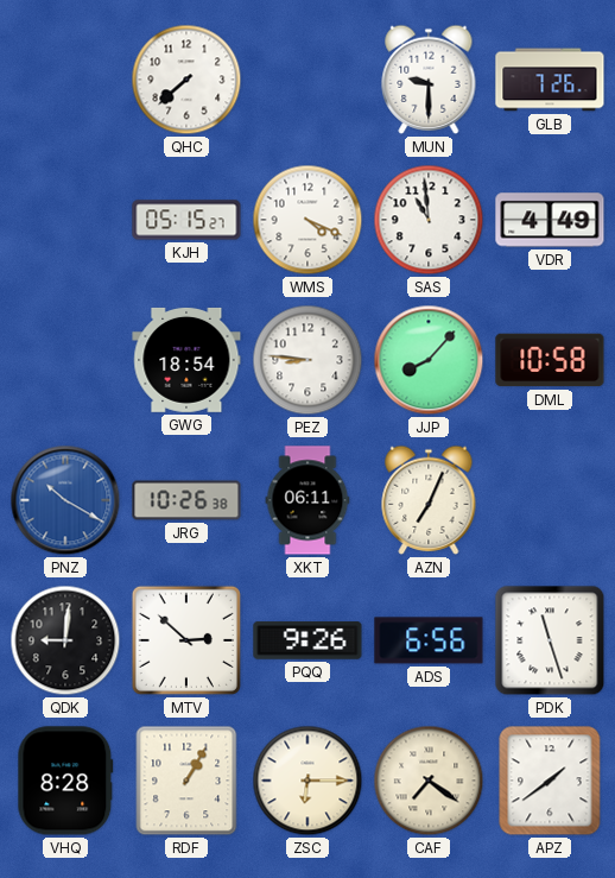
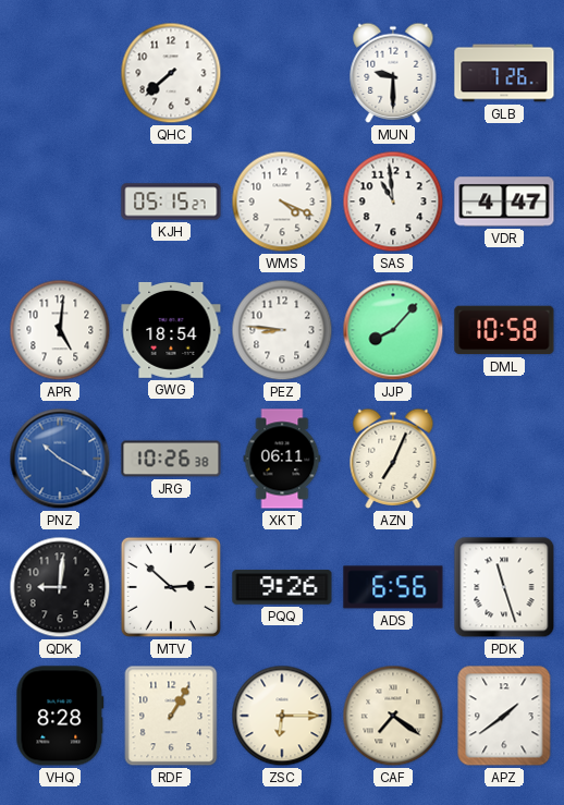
VDR: 4:49 -> 4:47 (504, 202)
APR: none -> 5:01 (60, 330)
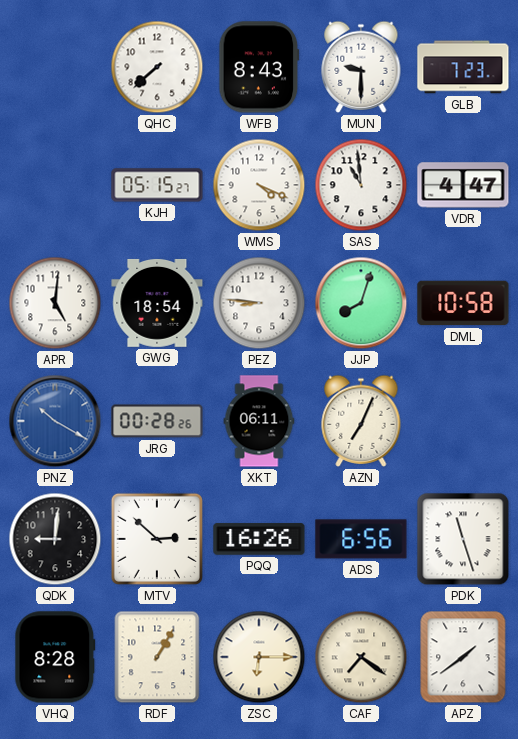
WFB: none -> 8:43 (259, 67)
GLB: 7:26 -> 7:23 (463, 67)
JJP: 8:07 -> 8:03 (361, 303)
JRG: 10:26 -> 00:28 (157, 421)
PQQ: 9:26 -> 16:26 (259, 539)
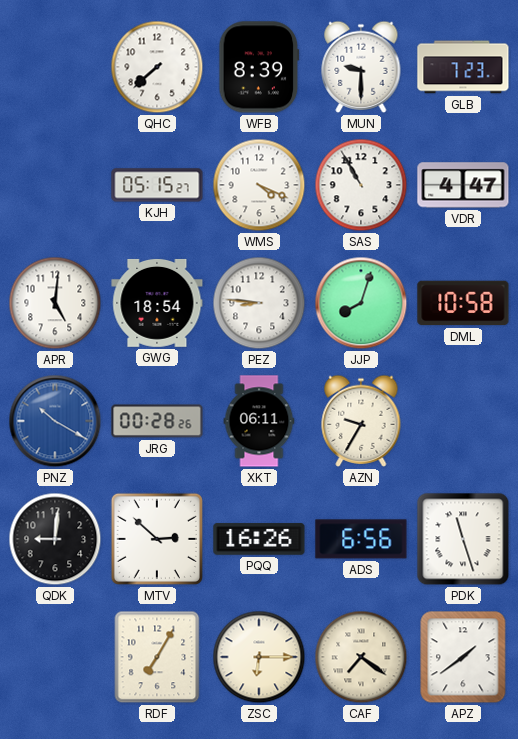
WFB: 8:43 -> 8:39 (259, 67)
SAS: 10:59 -> 10:55 (361, 185)
AZN: 7:04 -> 9:35 (361, 421)
VHQ: 8:28 -> none (55, 657)
RDF: 1:05 -> 7:05 (157, 657)
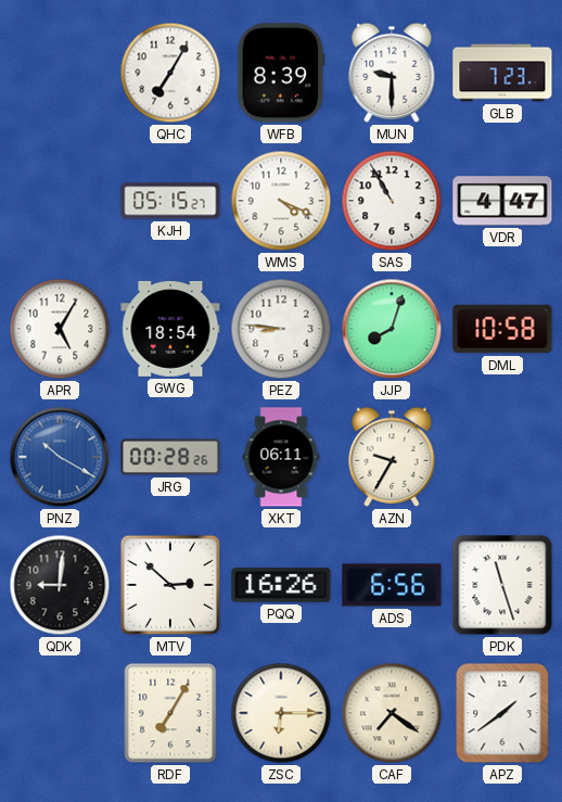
QHC: 7:38 -> 7:05 (170, 73)
APR: 5:01 -> 5:05 (60, 329)
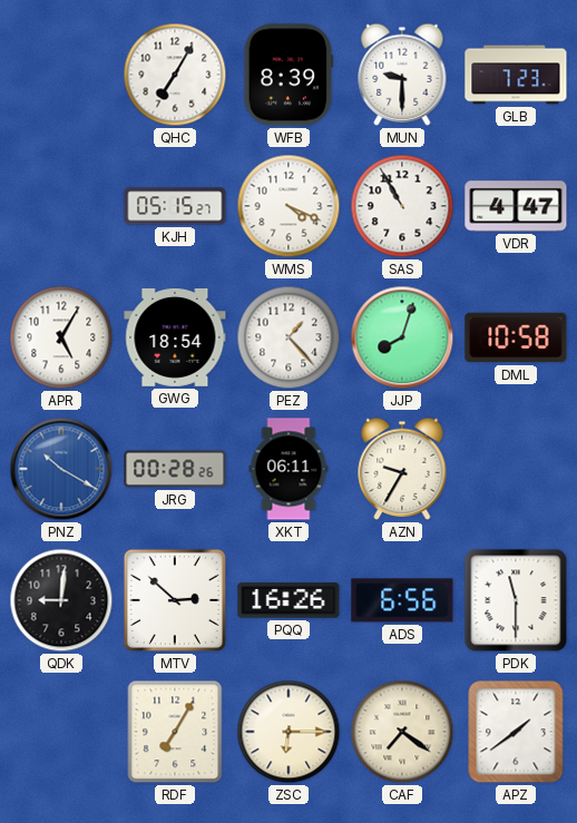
PEZ: 8:46 -> 1:23 (288, 337)
PDK: 11:27 -> 11:30 (516, 600)
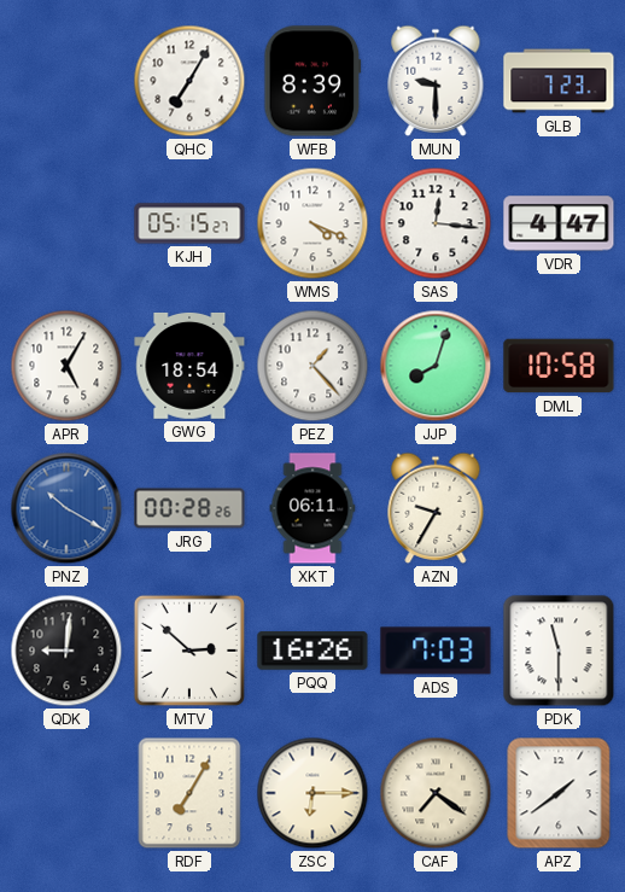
SAS: 10:55 -> 12:16 (436, 223)
ADS: 6:56 -> 7:03 (436, 651)
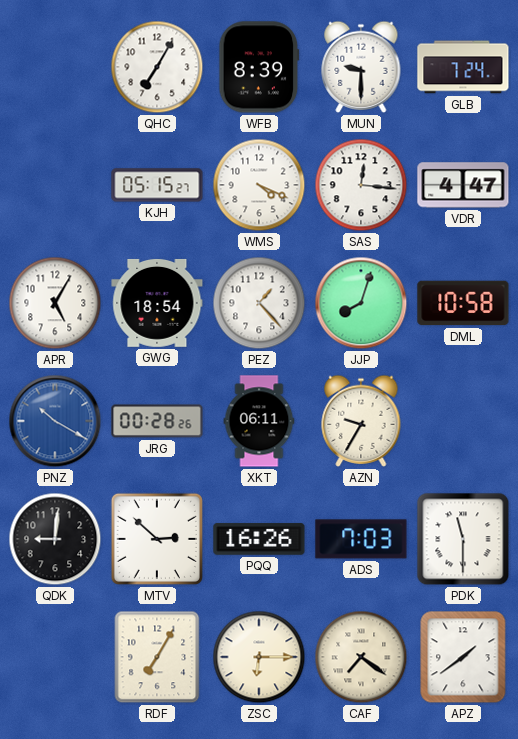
GLB: 7:23 -> 7:24 (463, 67)
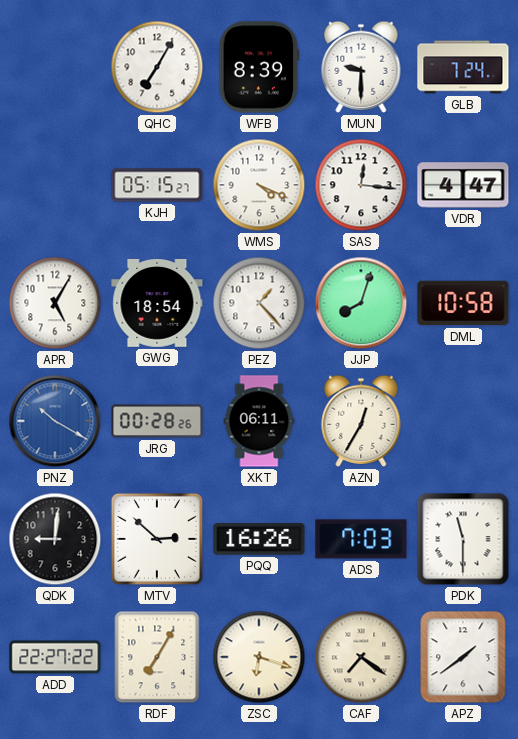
AZN: 9:35 -> 12:35 (361, 421)
ADD: none -> 22:27 (55, 657)
ZSC: 6:15 -> 6:18 (259, 657)
